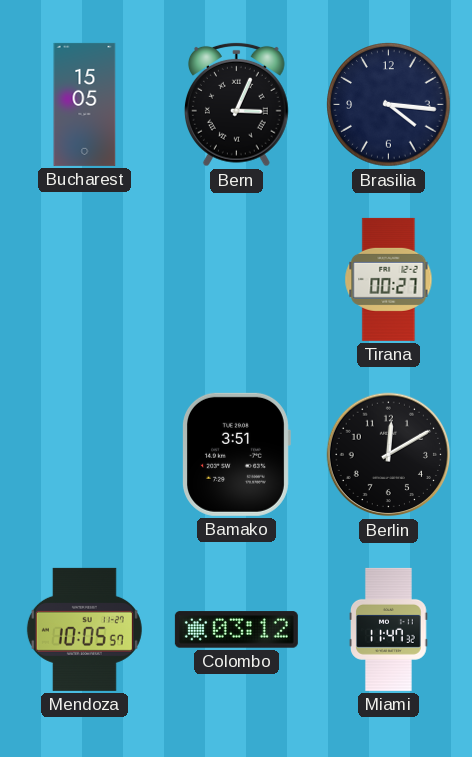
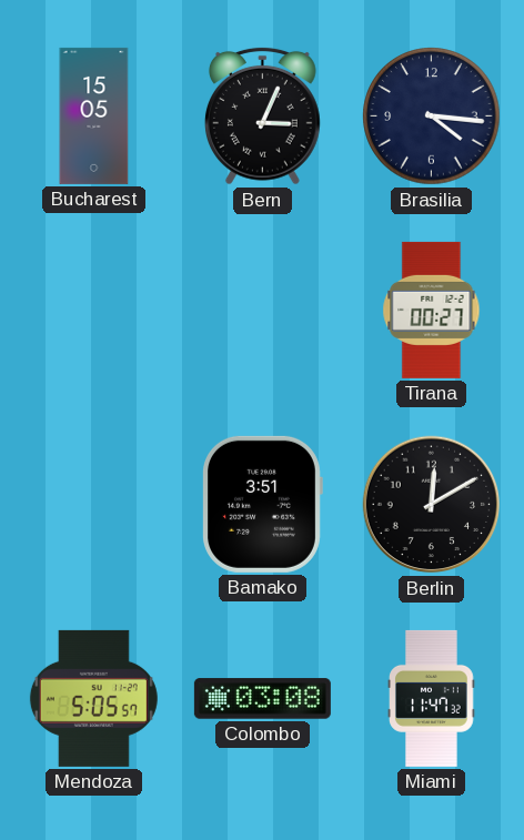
Mendoza: 10:05 -> 5:05 (93, 698)
Colombo: 03:12 -> 03:08 (262, 699)
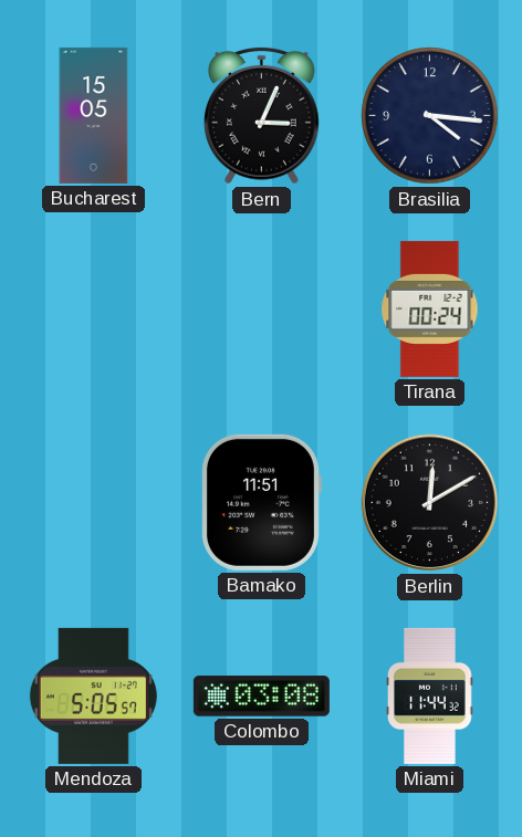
Tirana: 00:27 -> 00:24 (430, 308)
Bamako: 3:51 -> 11:51 (262, 502)
Miami: 11:47 -> 11:44 (430, 695)
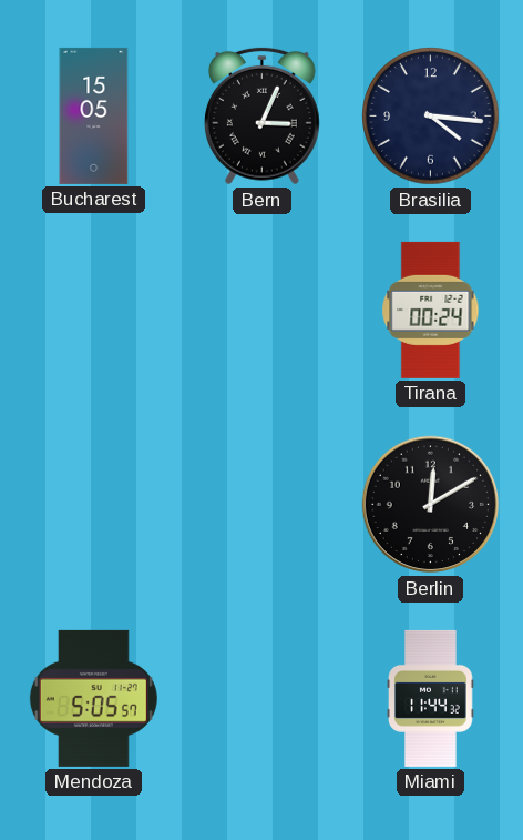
Bamako: 11:51 -> none (262, 502)
Colombo: 03:08 -> none (261, 697)
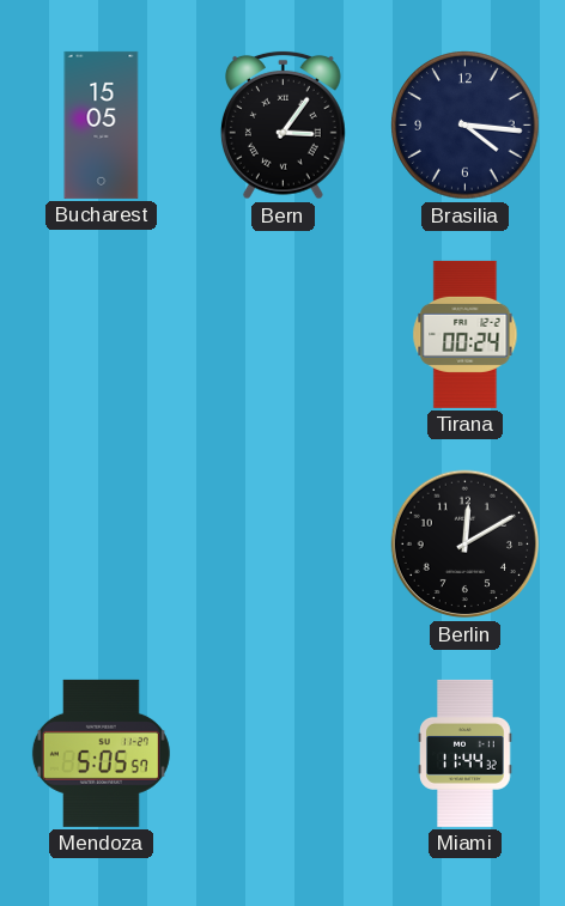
Bern: 3:04 -> 3:06 (282, 124)
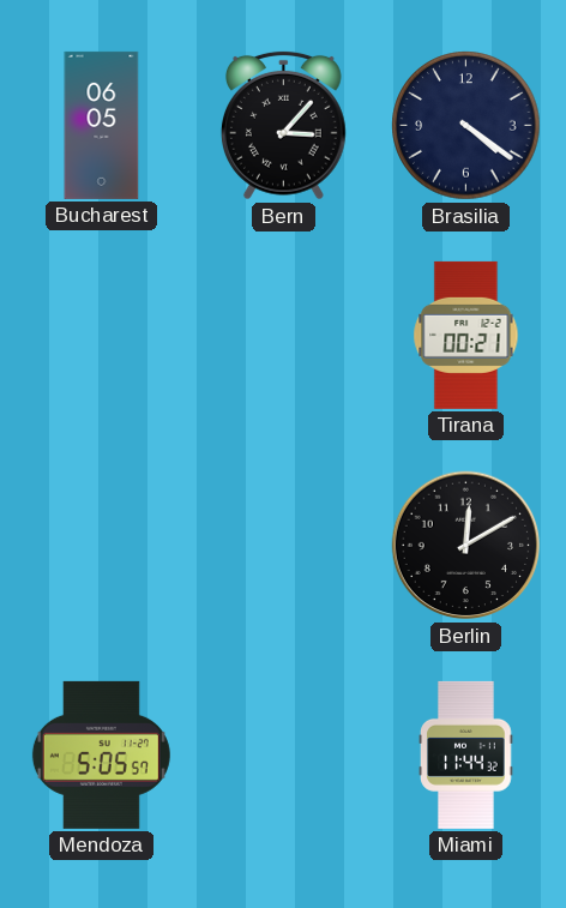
Bucharest: 15:05 -> 06:05 (102, 125)
Bern: 3:06 -> 3:07 (283, 125)
Brasilia: 4:16 -> 4:21 (466, 126)
Tirana: 00:24 -> 00:21 (466, 335)
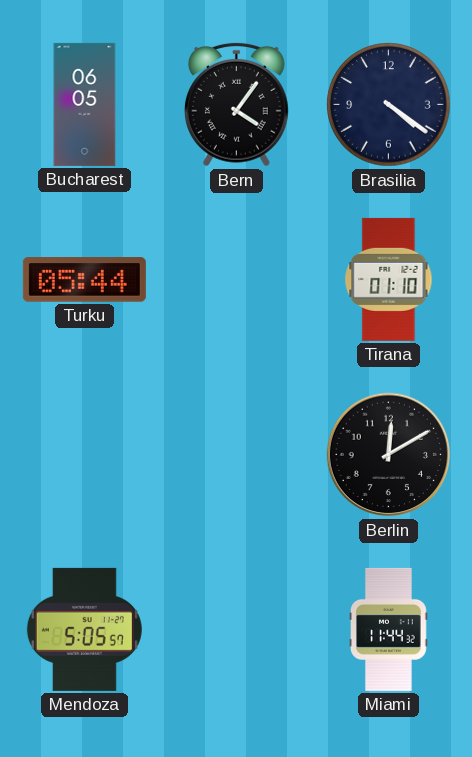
Bern: 3:07 -> 4:06 (236, 104)
Turku: none -> 05:44 (84, 280)
Tirana: 00:21 -> 01:10 (389, 279)
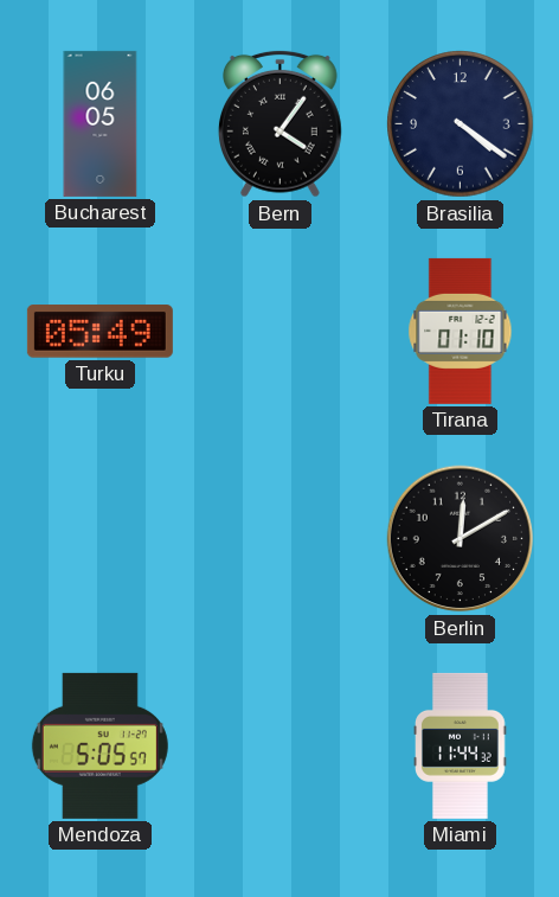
Turku: 05:44 -> 05:49 (99, 332)
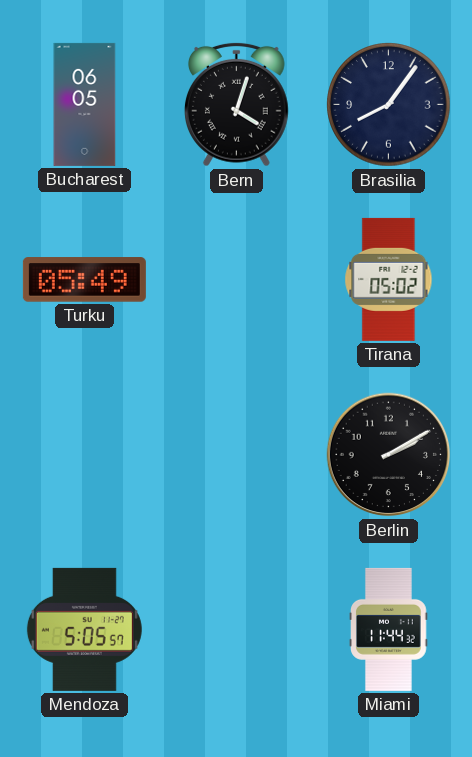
Bern: 4:06 -> 4:03 (236, 104)
Brasilia: 4:21 -> 8:06 (389, 105)
Tirana: 01:10 -> 05:02 (389, 279)
Berlin: 12:10 -> 2:10 (389, 455)
